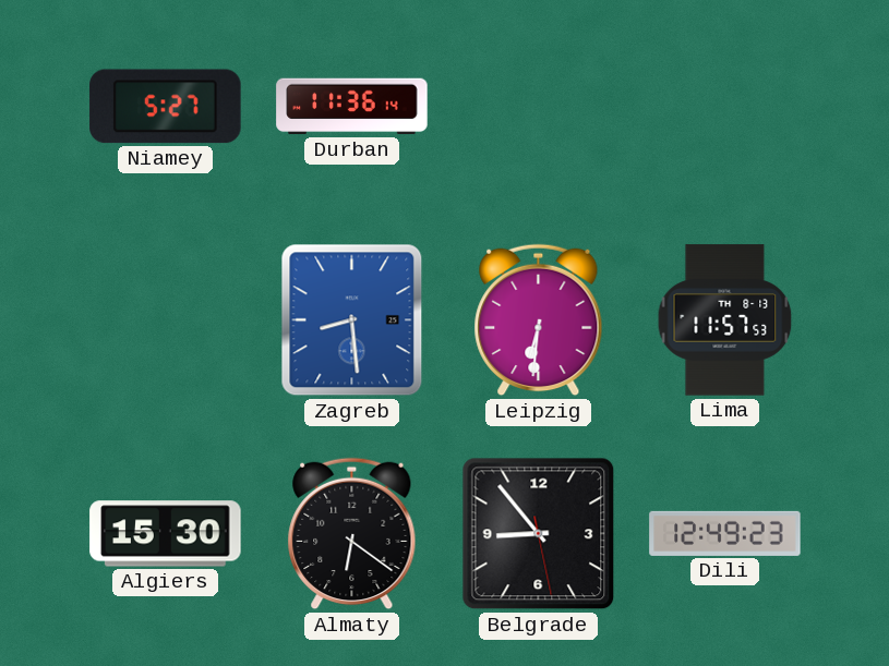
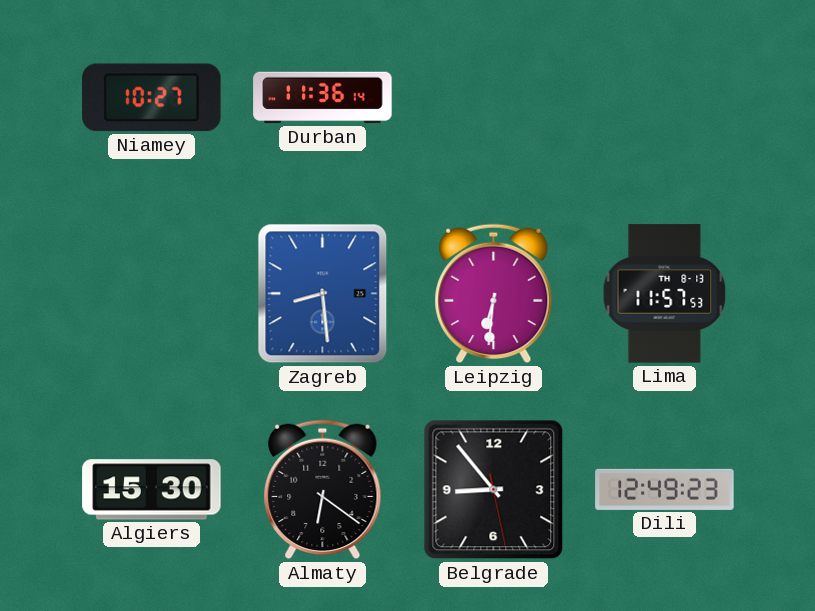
Niamey: 5:27 -> 10:27 (152, 98)
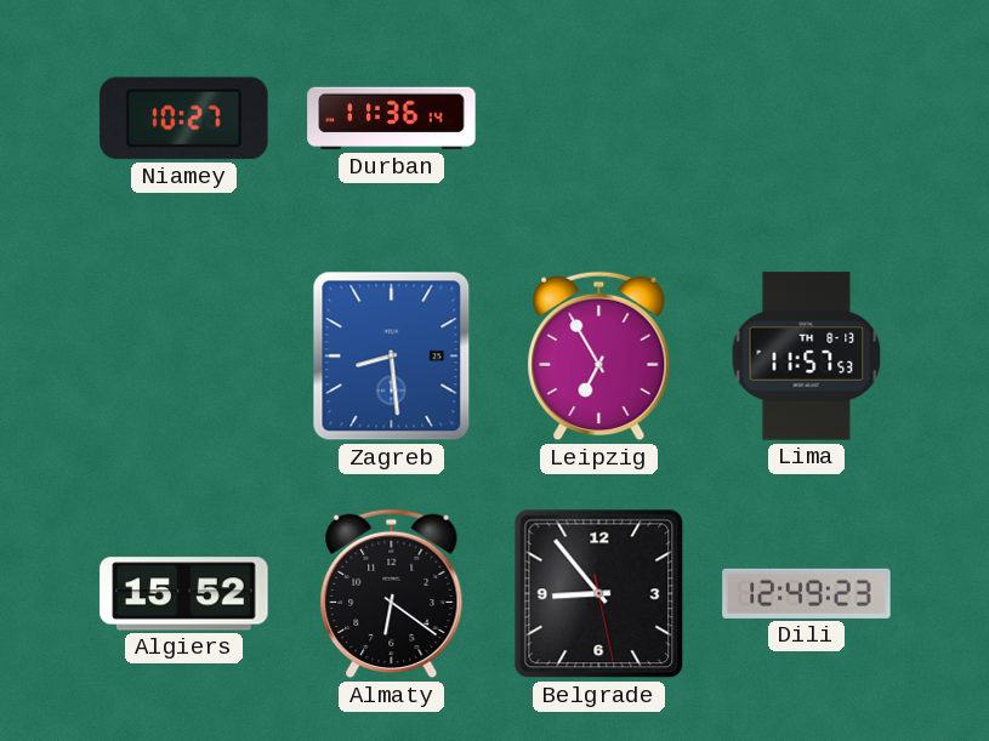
Leipzig: 6:31 -> 6:55 (599, 357)
Algiers: 15:30 -> 15:52 (184, 594)
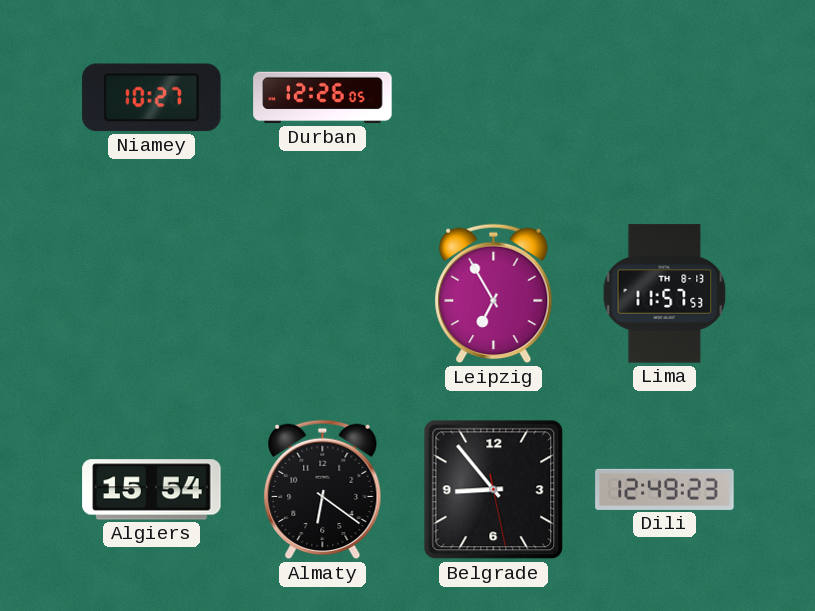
Durban: 11:36 -> 12:26 (323, 98)
Zagreb: 8:29 -> none (392, 357)
Algiers: 15:52 -> 15:54 (152, 490)
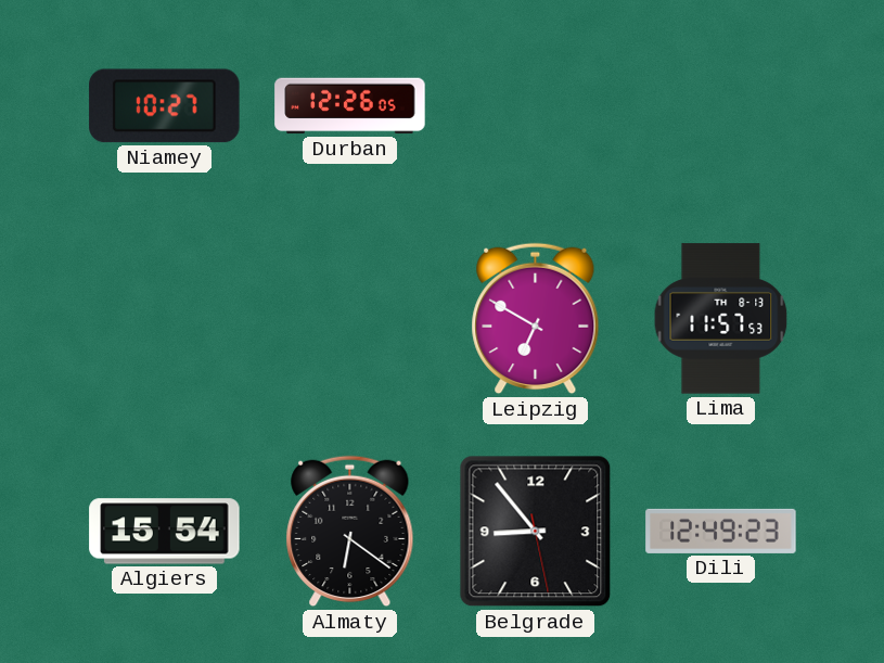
Leipzig: 6:55 -> 6:50 (536, 319)
